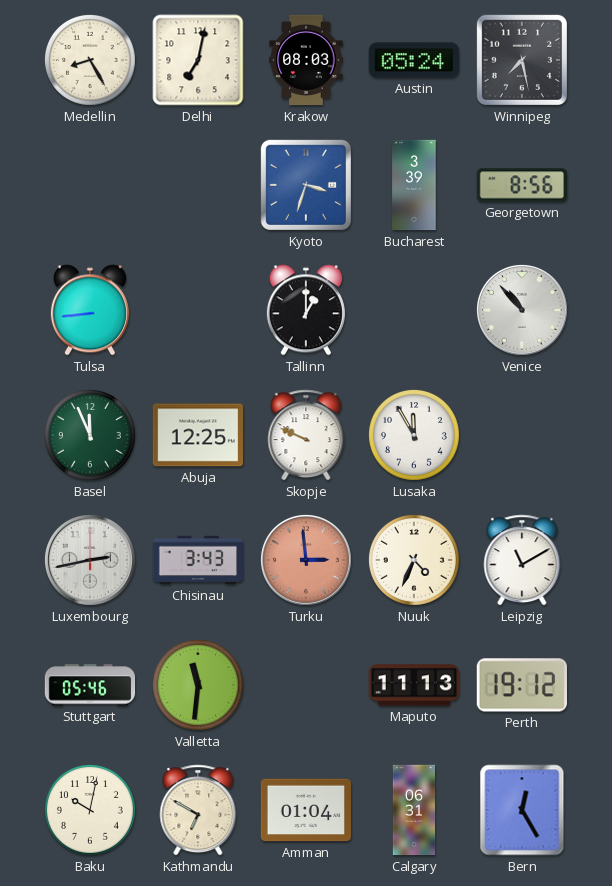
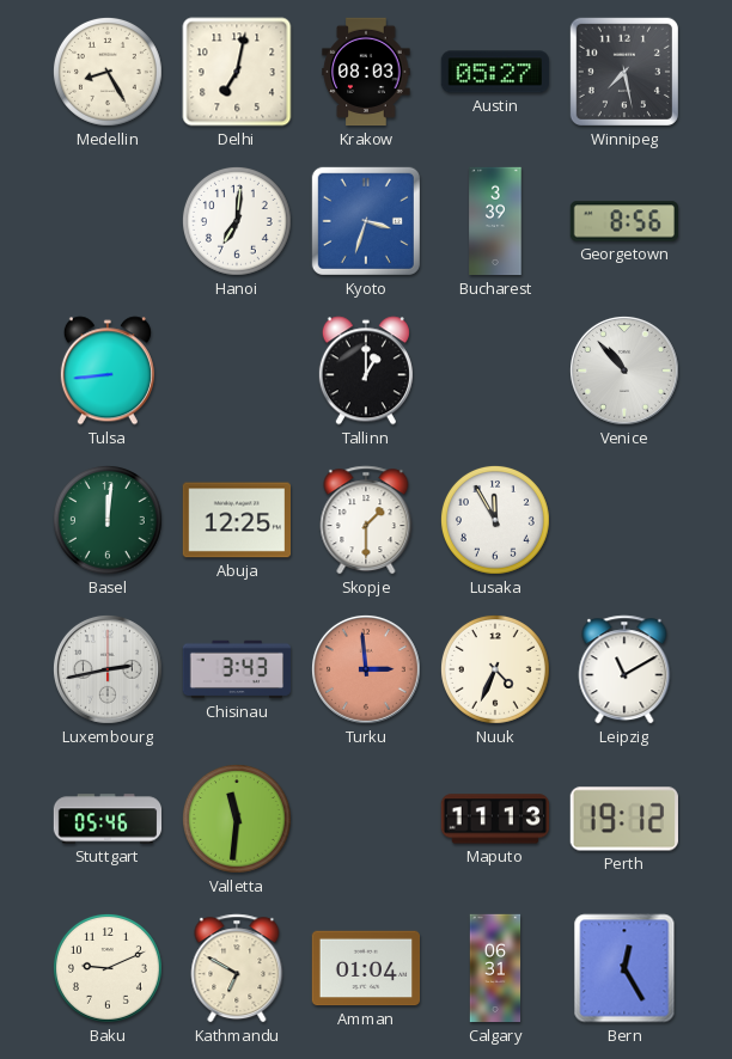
Austin: 05:24 -> 05:27 (494, 72)
Hanoi: none -> 7:01 (238, 222)
Basel: 11:56 -> 12:01 (109, 521)
Skopje: 9:49 -> 1:30 (366, 520)
Baku: 10:02 -> 9:11 (109, 969)
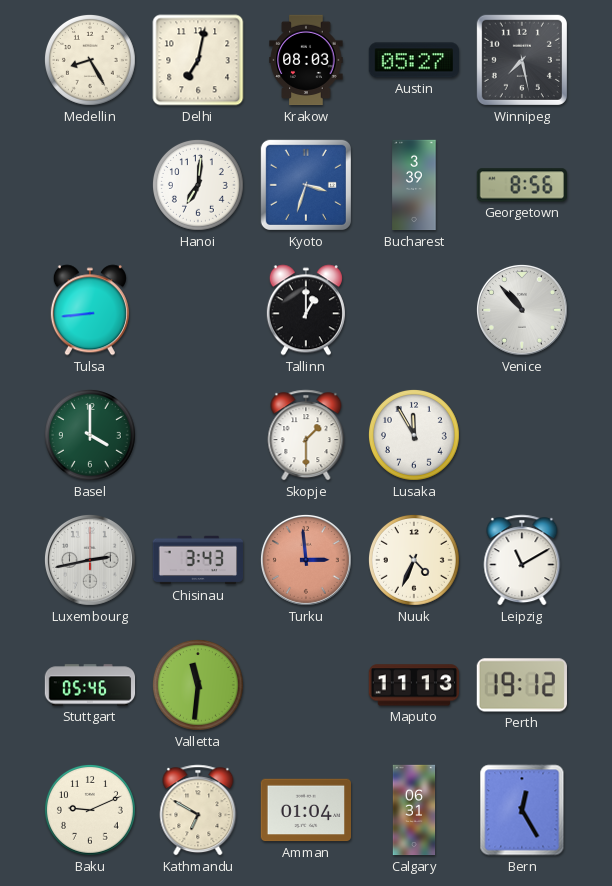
Basel: 12:01 -> 4:00 (91, 436)
Abuja: 12:25 -> none (236, 520)
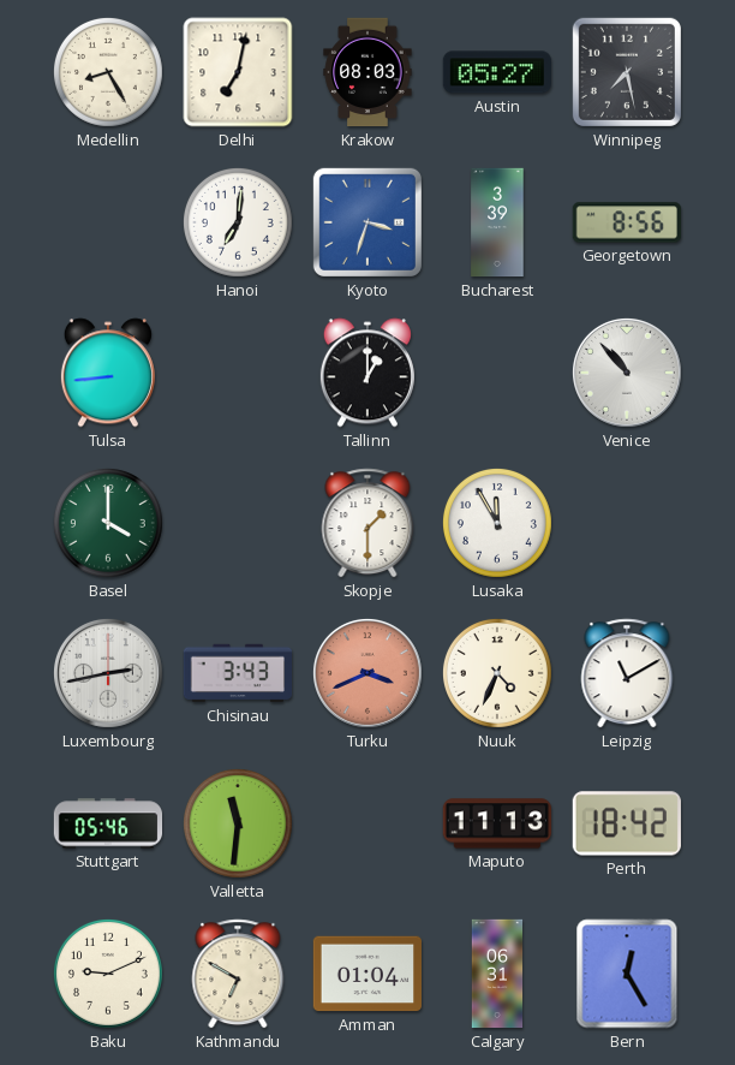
Turku: 2:59 -> 3:41 (367, 673)
Perth: 19:12 -> 18:42 (627, 823)
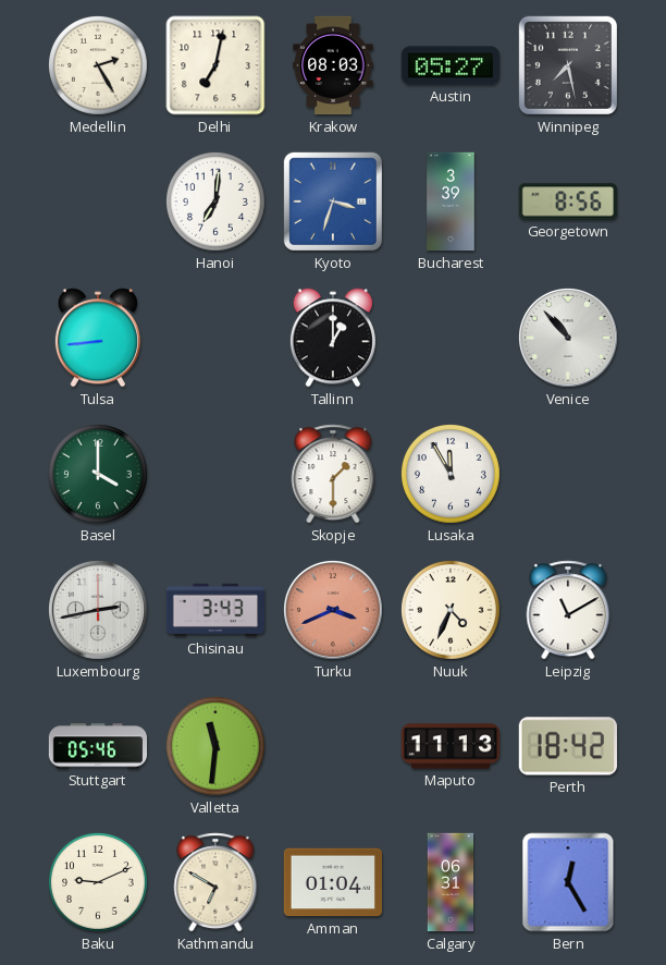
Medellin: 8:25 -> 2:25 (99, 66)
